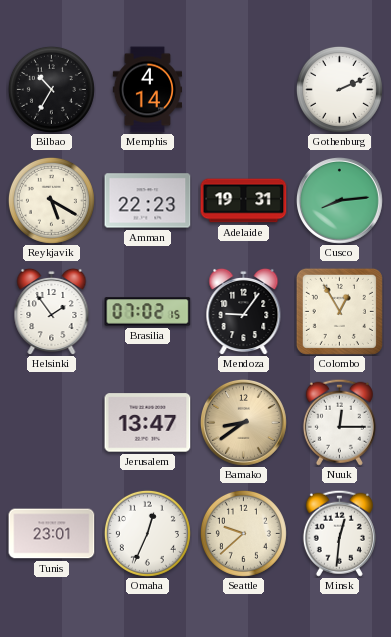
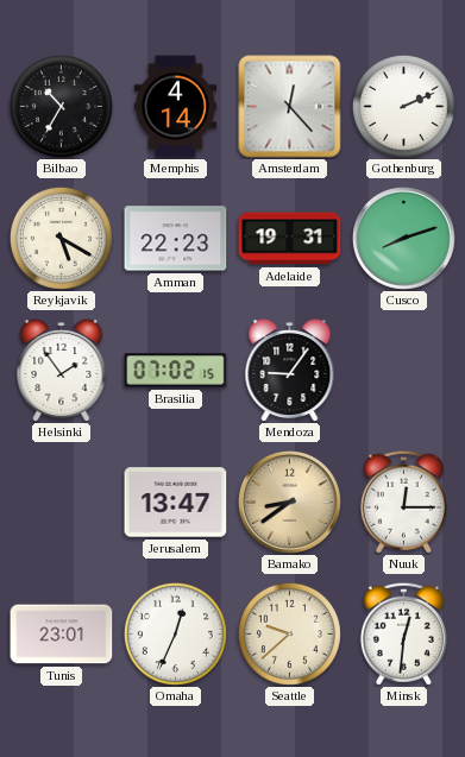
Amsterdam: none -> 12:23 (290, 107)
Cusco: 8:14 -> 8:12 (403, 238)
Colombo: 12:55 -> none (339, 311)
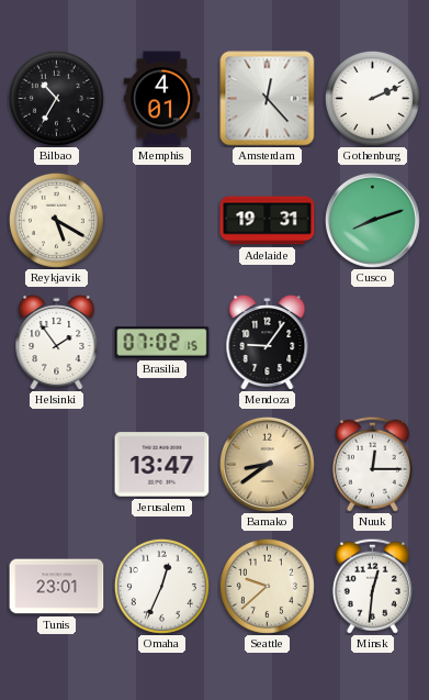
Memphis: 4:14 -> 4:01 (161, 99)
Amman: 22:23 -> none (176, 239)
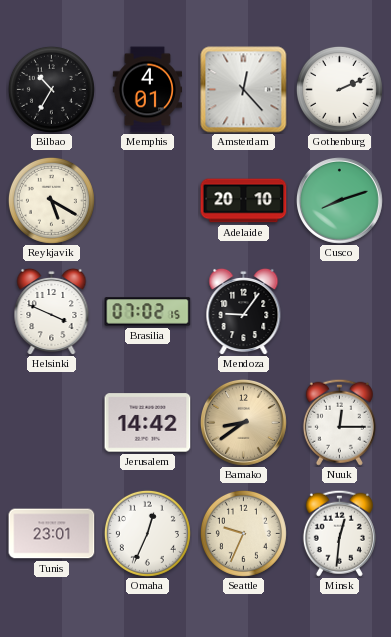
Adelaide: 19:31 -> 20:10 (244, 201)
Helsinki: 1:54 -> 3:49 (52, 311)
Jerusalem: 13:47 -> 14:42 (148, 423)
Seattle: 9:38 -> 9:34 (243, 533)
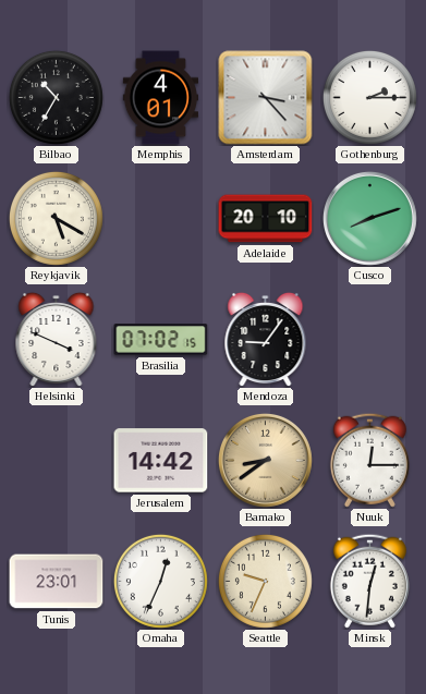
Amsterdam: 12:23 -> 3:23 (266, 98)
Gothenburg: 2:11 -> 2:15 (369, 97)
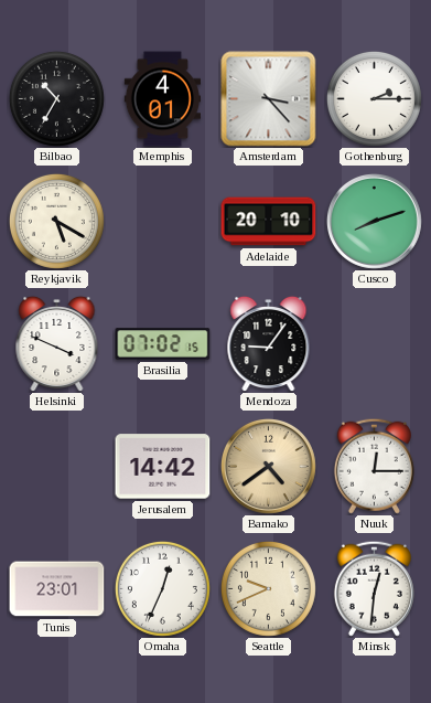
Bamako: 8:39 -> 4:39 (268, 466)
Seattle: 9:34 -> 9:41 (268, 588)
